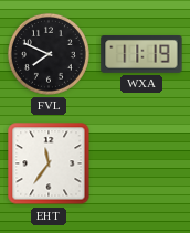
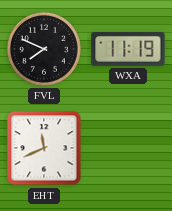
EHT: 11:36 -> 11:41 (44, 148)
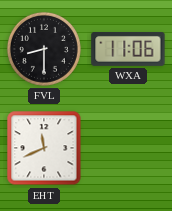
FVL: 7:49 -> 8:30 (44, 49)
WXA: 11:19 -> 11:06 (128, 50)
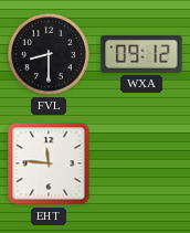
WXA: 11:06 -> 09:12 (141, 55)
EHT: 11:41 -> 11:46 (49, 163)
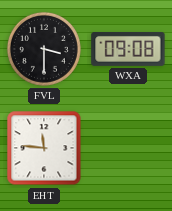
FVL: 8:30 -> 3:30 (44, 49)
WXA: 09:12 -> 09:08 (128, 50)
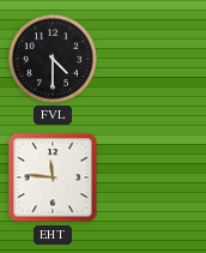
FVL: 3:30 -> 4:30 (53, 59)
WXA: 09:08 -> none (128, 50)
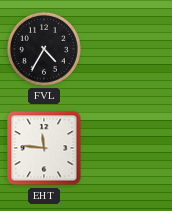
FVL: 4:30 -> 4:35 (44, 49)
